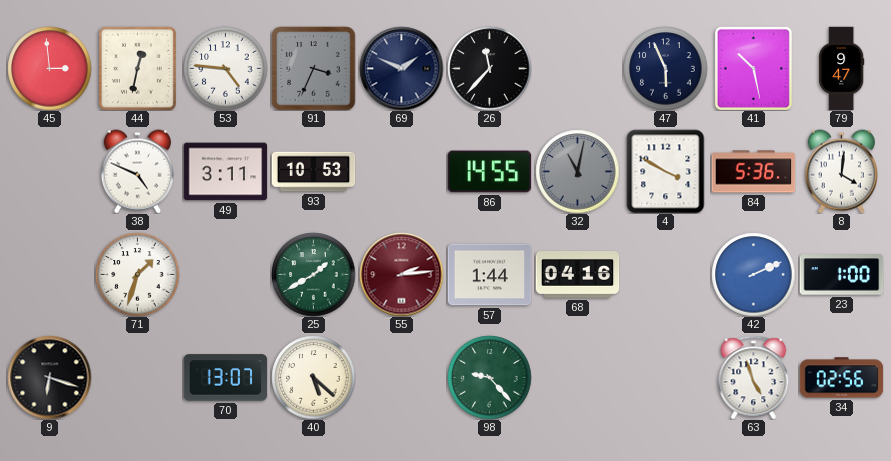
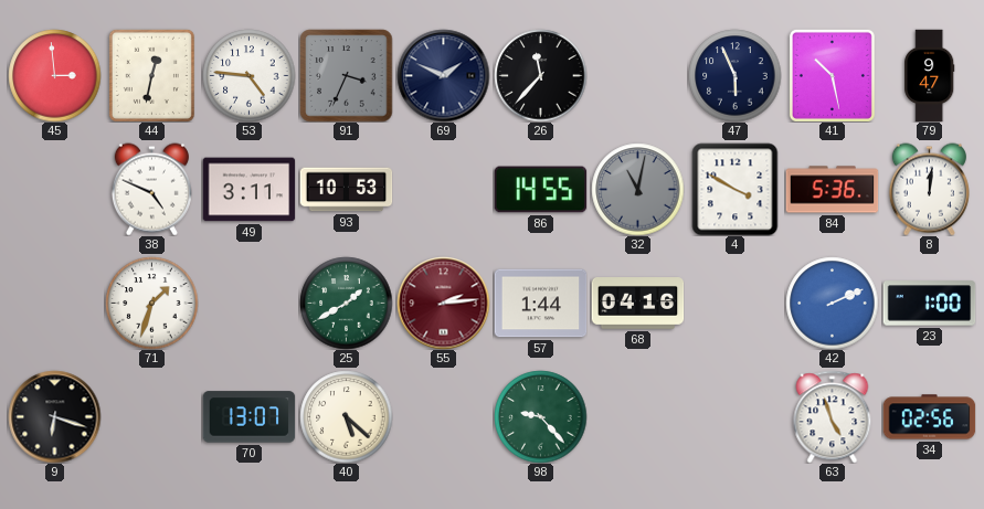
8: 4:01 -> 12:01 (929, 189)
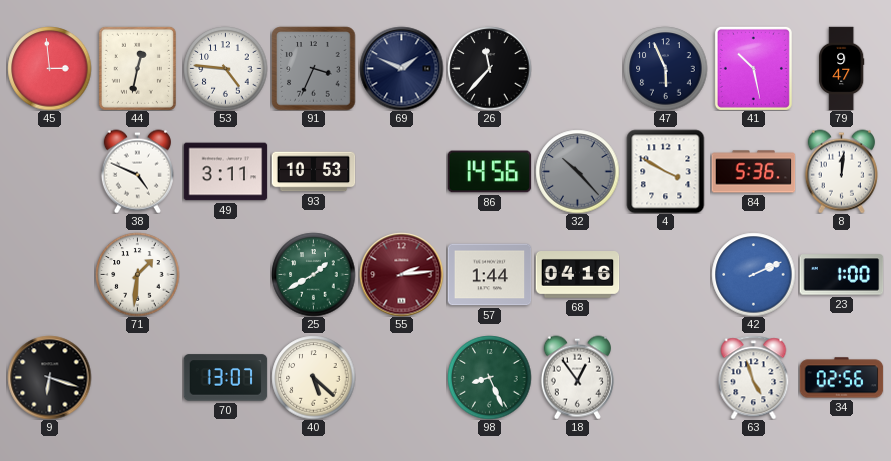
86: 14:55 -> 14:56 (489, 172)
32: 11:02 -> 10:23 (577, 171)
71: 1:33 -> 1:31 (137, 274)
98: 9:23 -> 8:26 (489, 377)
18: none -> 12:54 (577, 377)
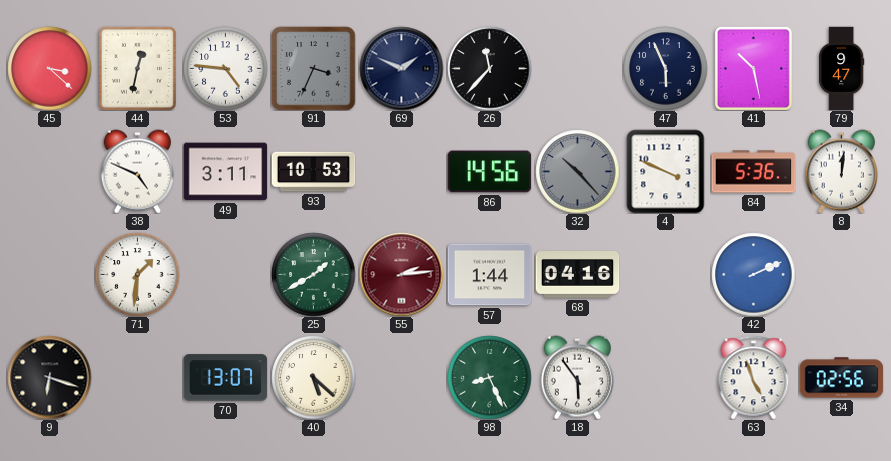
45: 2:59 -> 3:22 (49, 68)
4: 3:50 -> 3:49 (666, 171)
23: 1:00 -> none (841, 275)
18: 12:54 -> 5:54 (577, 377)
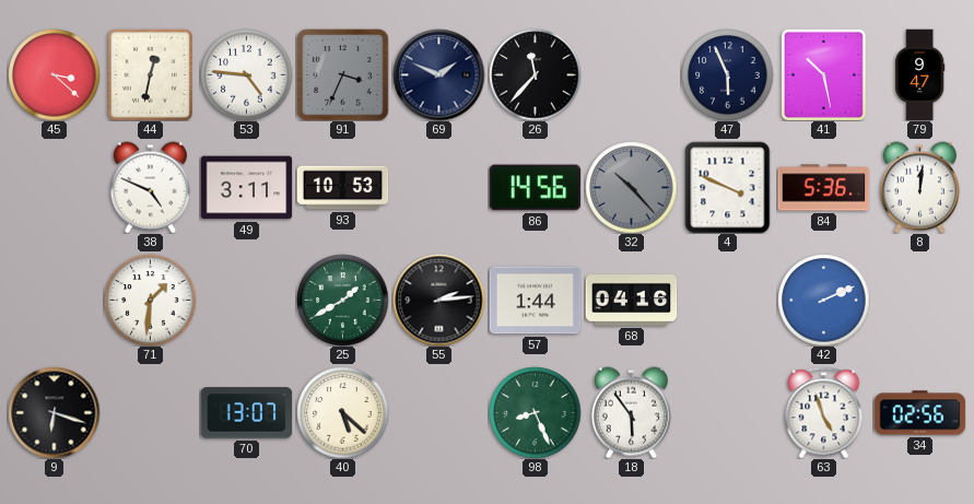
55 dial: burgundy -> black (438, 300)
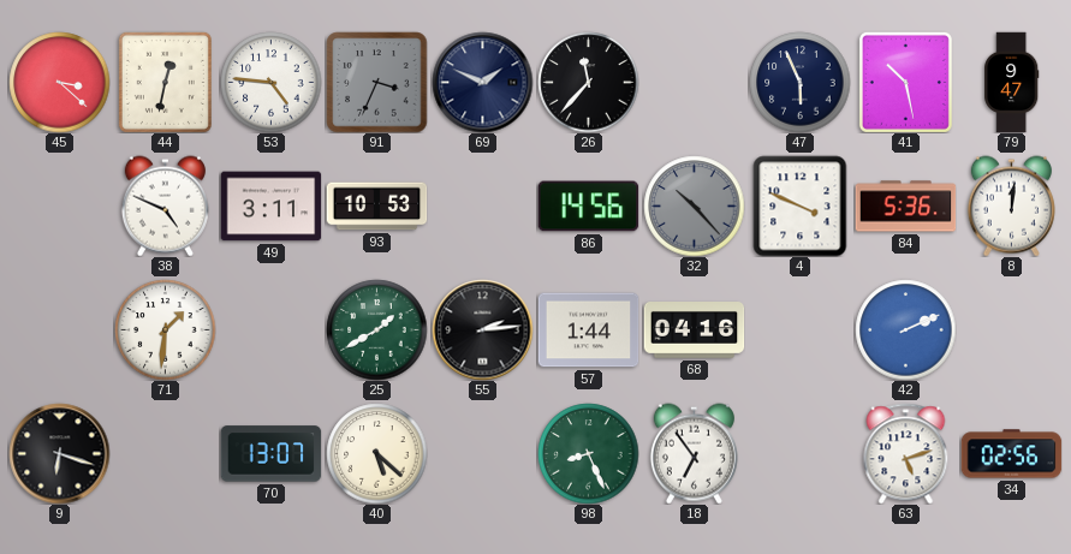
18: 5:54 -> 6:54 (694, 453)
63: 4:57 -> 5:12 (906, 453)
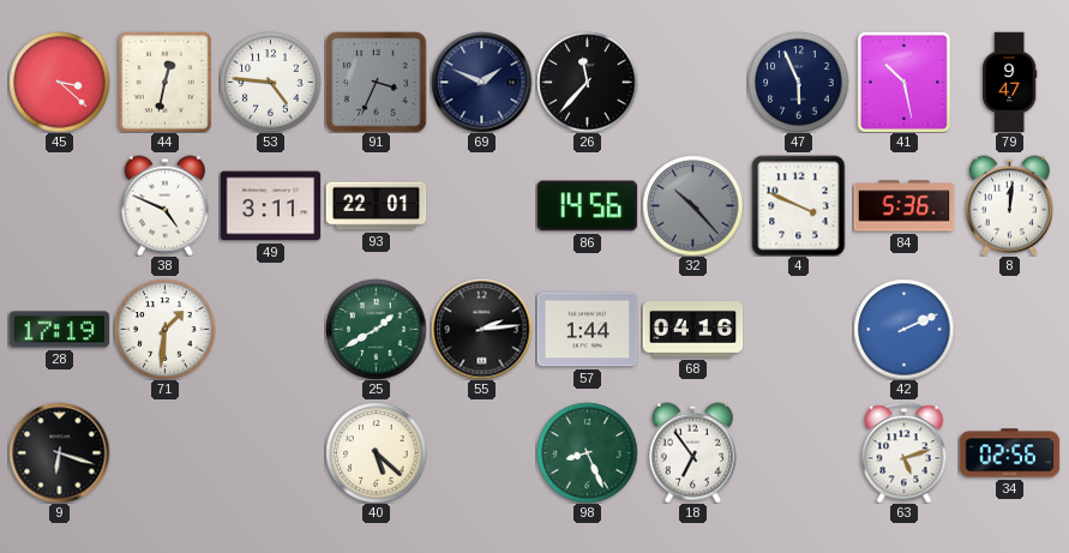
93: 10:53 -> 22:01 (376, 206)
28: none -> 17:19 (59, 330)
70: 13:07 -> none (270, 454)
